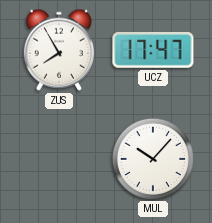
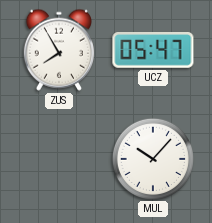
UCZ: 17:47 -> 05:47 (153, 50)
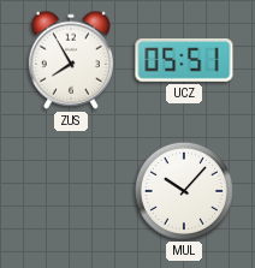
UCZ: 05:47 -> 05:51 (184, 60)
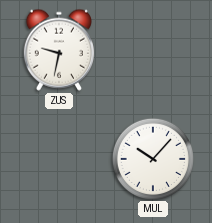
ZUS: 7:55 -> 9:32 (59, 50)
UCZ: 05:51 -> none (184, 60)
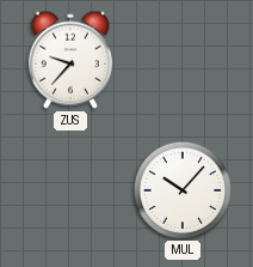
ZUS: 9:32 -> 9:37 (70, 60)
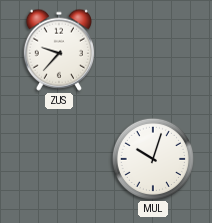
MUL: 10:07 -> 10:03 (152, 158)
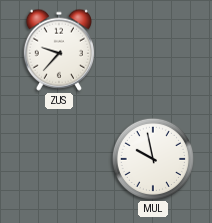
MUL: 10:03 -> 9:58 (152, 158)
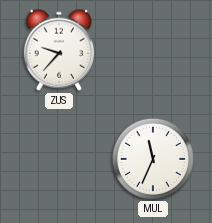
MUL: 9:58 -> 11:34 (152, 158)
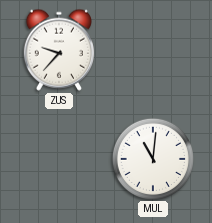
MUL: 11:34 -> 11:01 (152, 158)
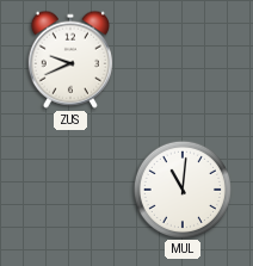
ZUS: 9:37 -> 9:41 (70, 60)
